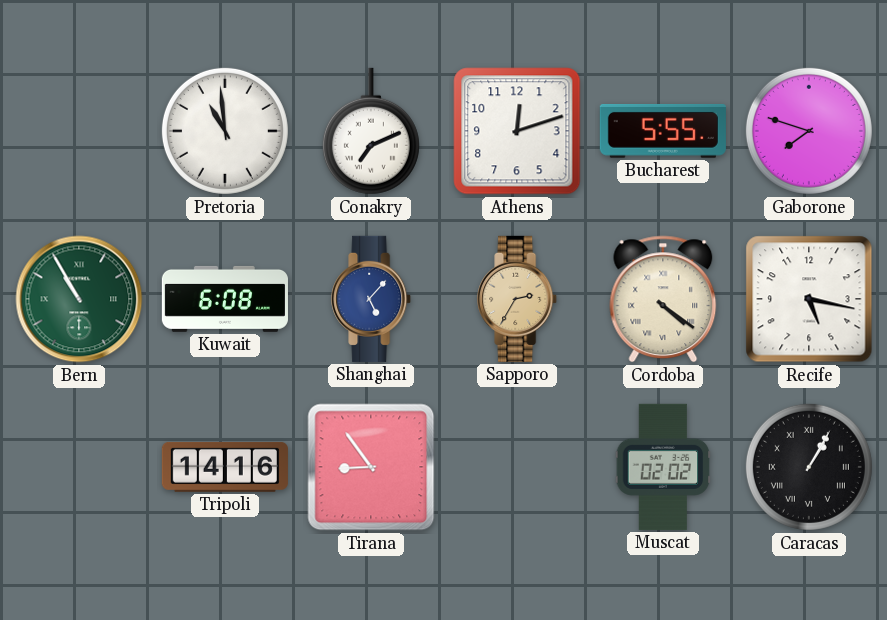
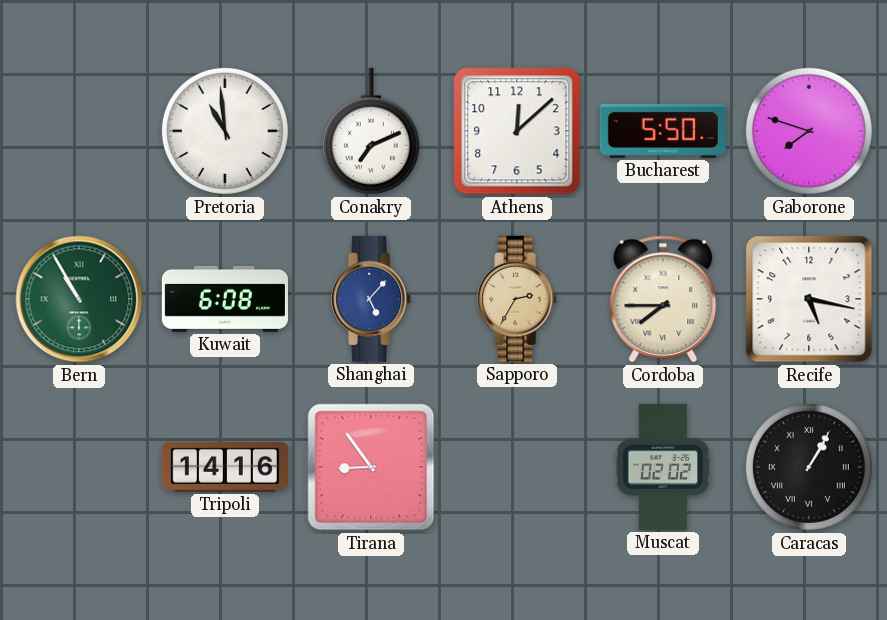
Athens: 12:12 -> 12:08 (517, 131)
Bucharest: 5:55 -> 5:50 (663, 131)
Cordoba: 4:21 -> 7:45 (663, 299)
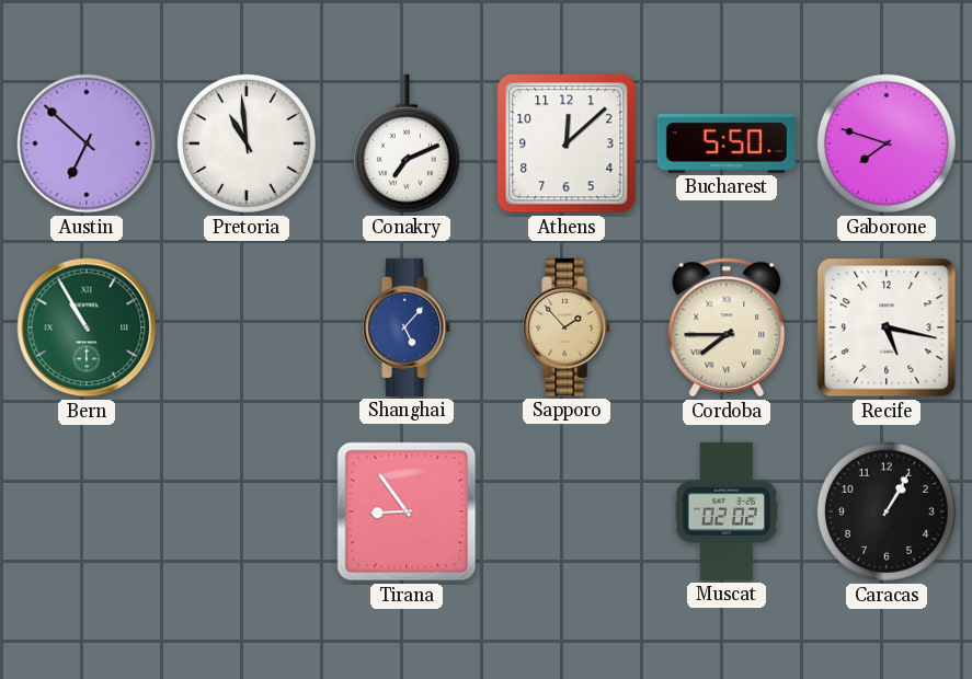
Austin: none -> 6:52 (87, 143)
Kuwait: 6:08 -> none (225, 299)
Sapporo: 2:35 -> 1:53 (568, 327)
Tripoli: 14:16 -> none (225, 467)
Caracas numerals: Roman -> Arabic (887, 511)
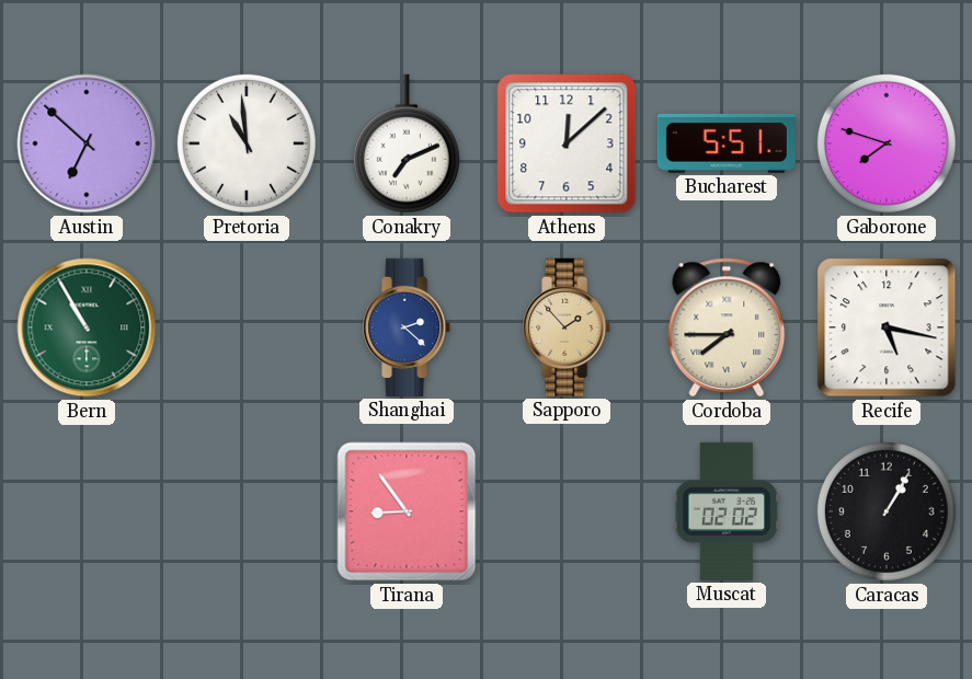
Bucharest: 5:50 -> 5:51 (727, 143)
Shanghai: 5:07 -> 2:22 (408, 327)
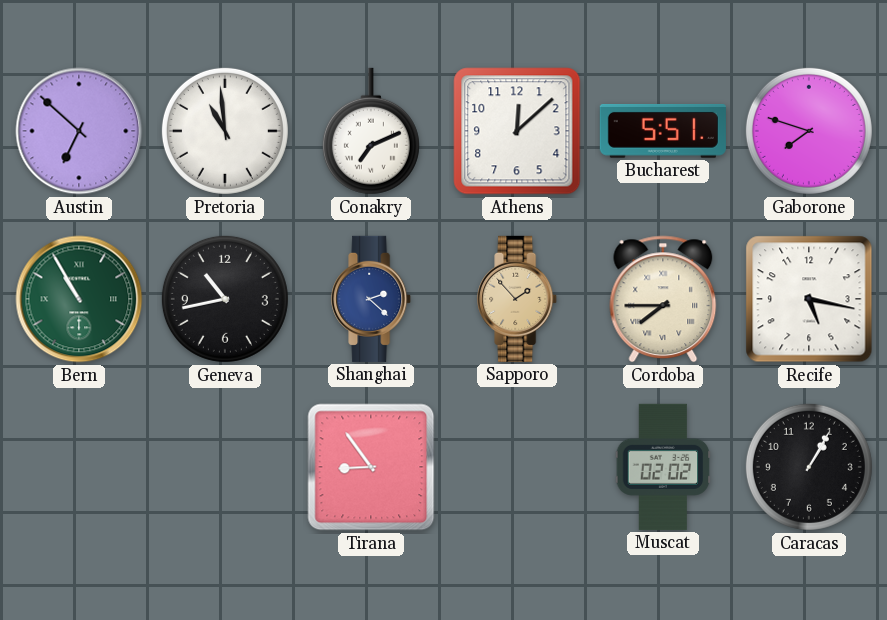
Geneva: none -> 10:43 (225, 299)
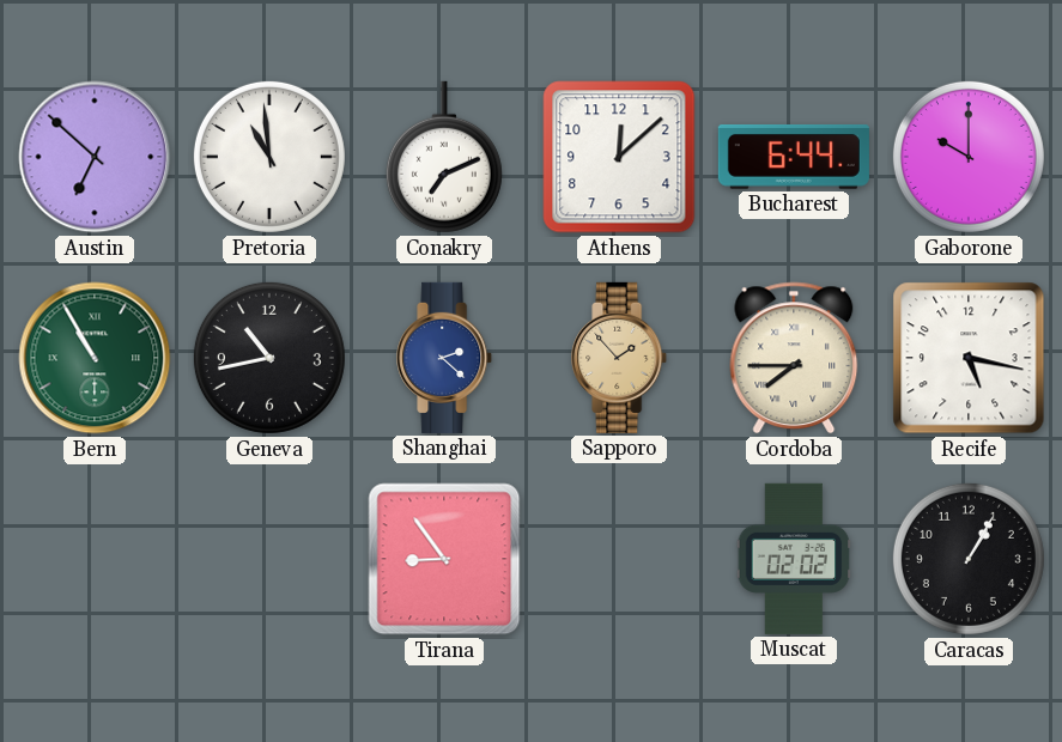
Bucharest: 5:51 -> 6:44 (794, 157)
Gaborone: 7:48 -> 10:00 (969, 157)
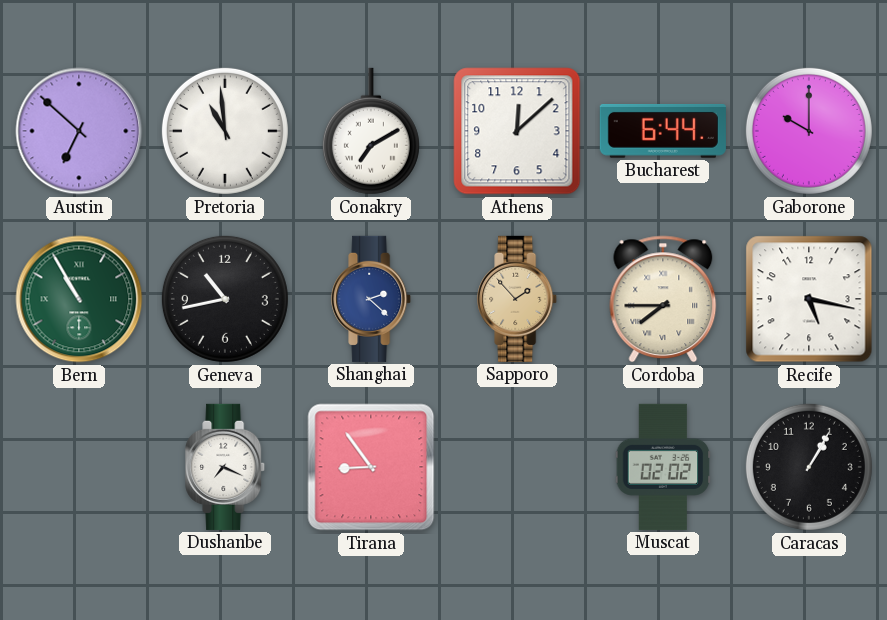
Conakry: 7:11 -> 7:10 (371, 131)
Dushanbe: none -> 7:19 (226, 467)
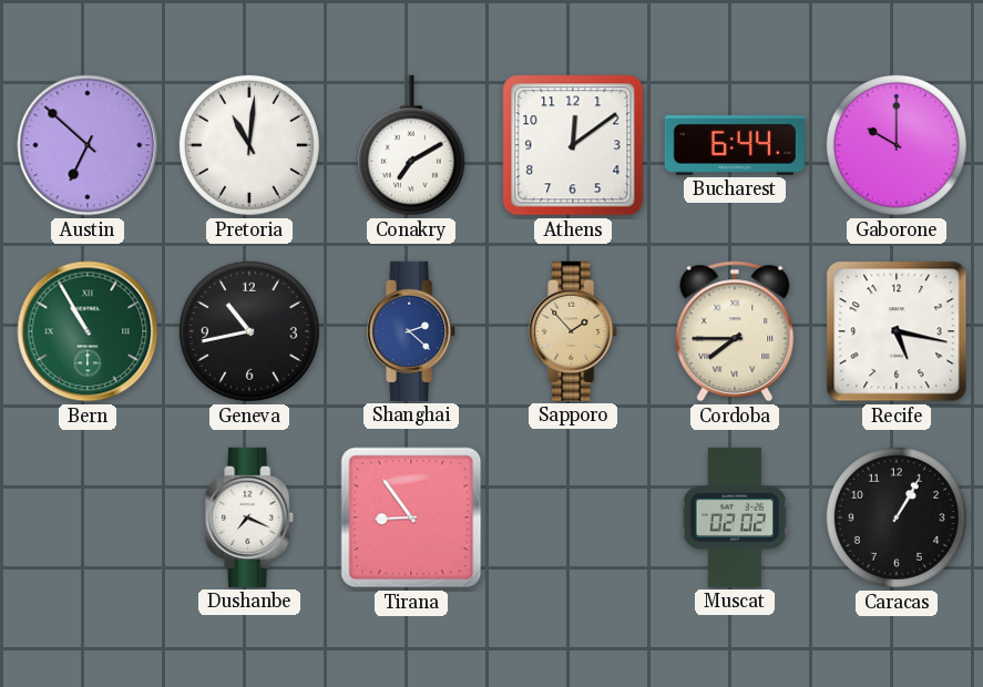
Pretoria: 10:59 -> 11:01 (249, 145)
Athens: 12:08 -> 12:09 (573, 145)
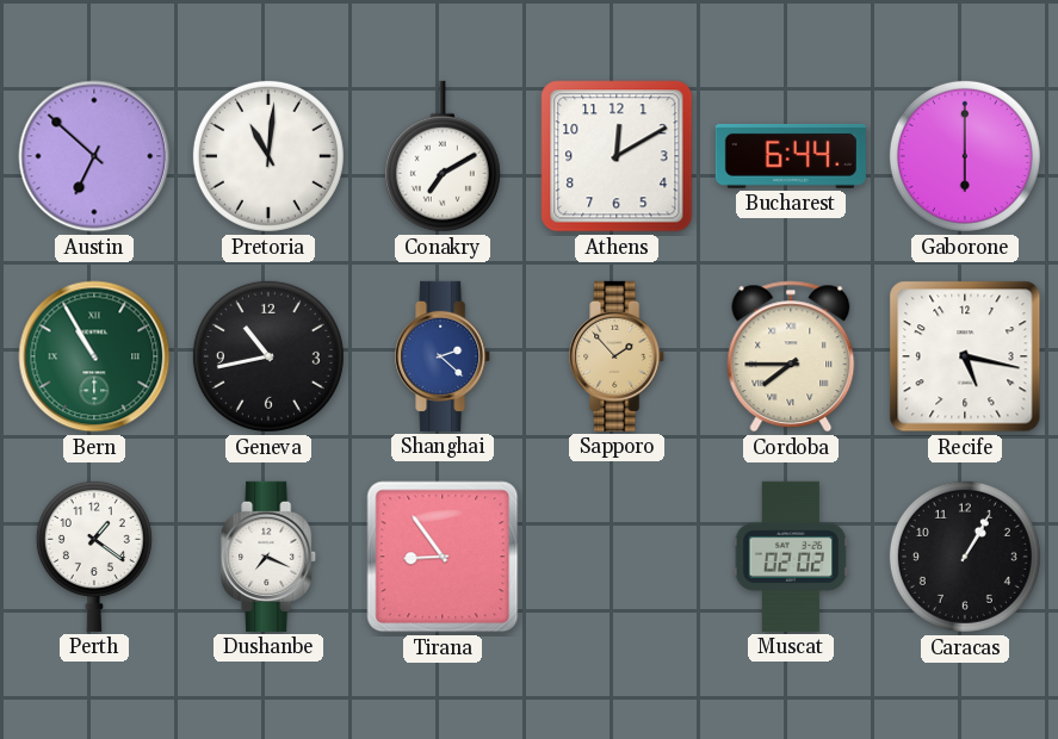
Athens: 12:09 -> 12:10 (617, 156)
Gaborone: 10:00 -> 6:00 (965, 156)
Perth: none -> 1:21 (94, 555)
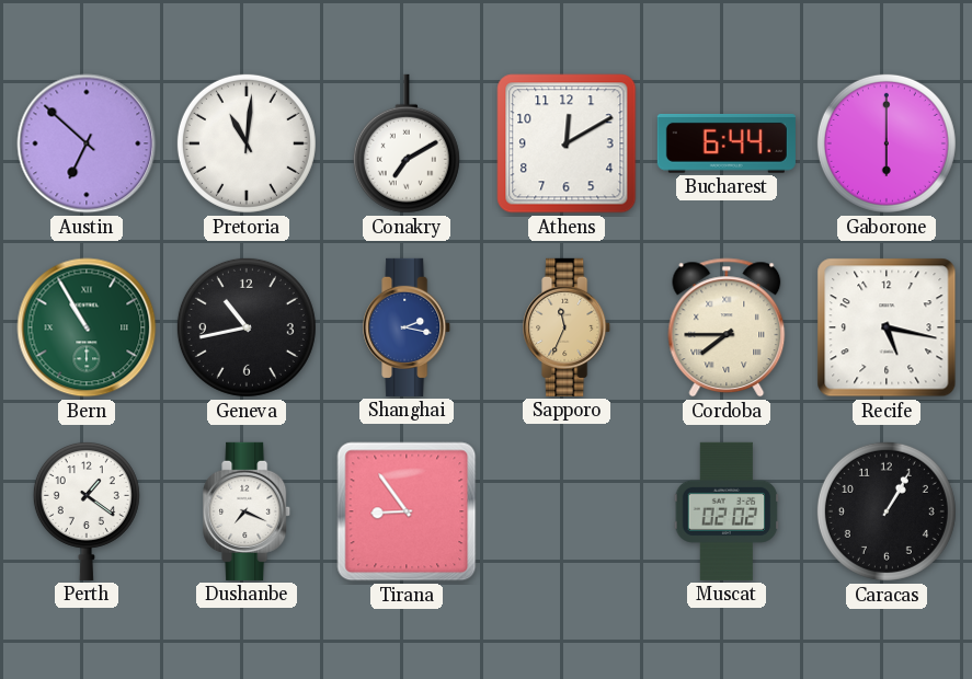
Shanghai: 2:22 -> 2:17 (408, 327)
Sapporo: 1:53 -> 11:34 (568, 327)
